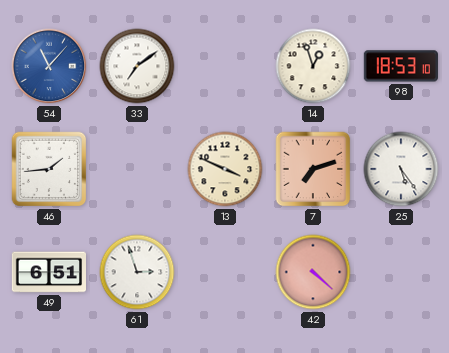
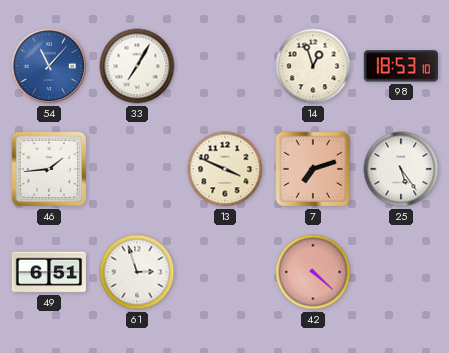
33: 7:09 -> 7:05 (137, 66)
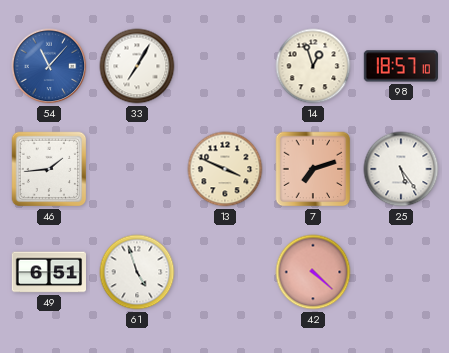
98: 18:53 -> 18:57 (401, 66)
61: 2:57 -> 4:57 (137, 272)
